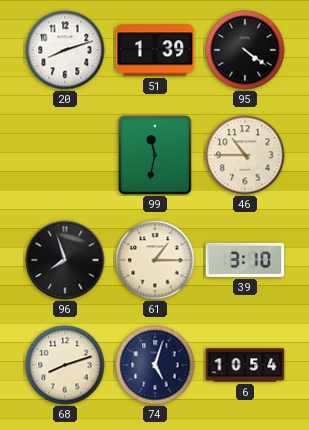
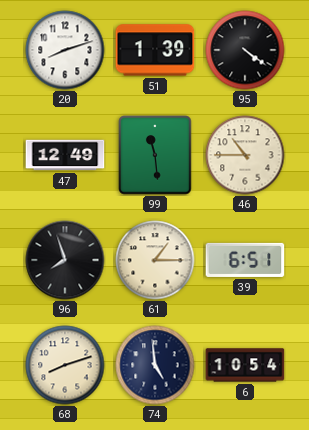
47: none -> 12:49 (65, 155)
99: 11:32 -> 11:29 (155, 155)
39: 3:10 -> 6:51 (245, 260)
74: 5:03 -> 4:59 (155, 365)
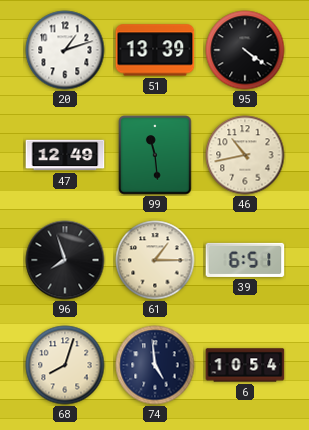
20: 8:12 -> 1:12 (65, 50)
51: 1:39 -> 13:39 (155, 50)
46: 10:45 -> 10:43 (245, 155)
68: 8:12 -> 8:03 (65, 365)
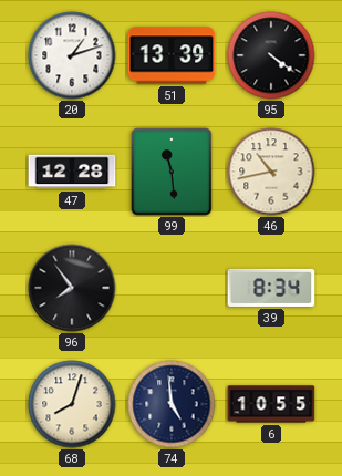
47: 12:49 -> 12:28 (72, 172)
96: 7:57 -> 7:54 (72, 288)
61: 1:15 -> none (155, 260)
39: 6:51 -> 8:34 (271, 288)
6: 10:54 -> 10:55 (271, 404)
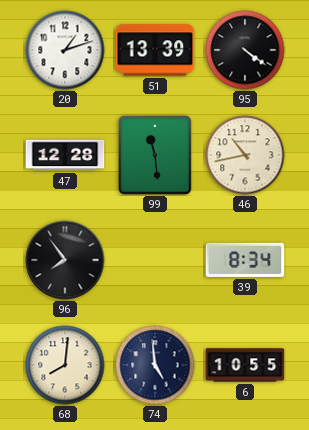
68: 8:03 -> 8:01 (65, 365)
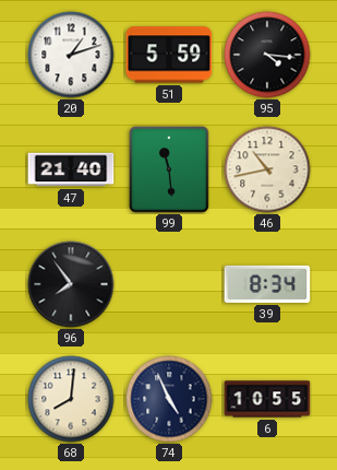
51: 13:39 -> 5:59 (169, 55)
95: 4:21 -> 4:16 (267, 55)
47: 12:28 -> 21:40 (71, 169)
74: 4:59 -> 4:56 (169, 399)
